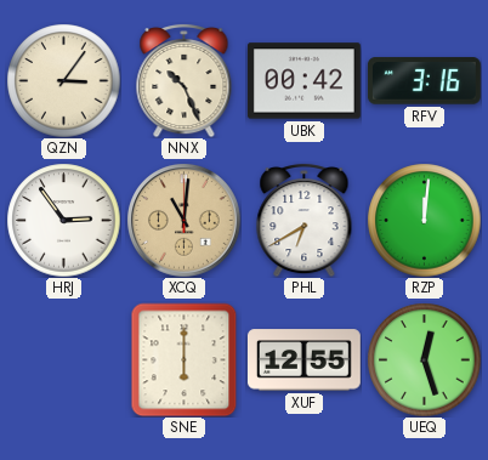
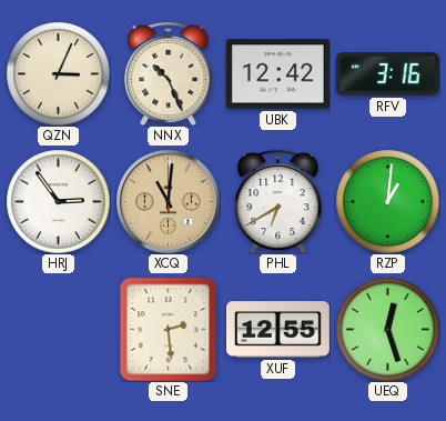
QZN: 3:06 -> 3:04 (58, 73)
UBK: 00:42 -> 12:42 (277, 74)
RZP: 12:01 -> 1:01 (387, 201)
SNE: 6:00 -> 2:29 (169, 329)
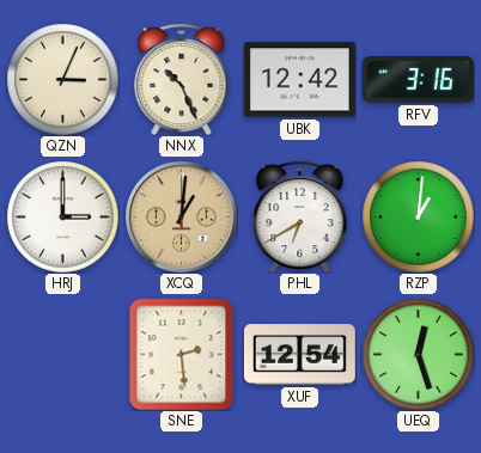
HRJ: 2:54 -> 3:00 (62, 216)
XCQ: 11:01 -> 1:01 (181, 216)
XUF: 12:55 -> 12:54 (299, 355)
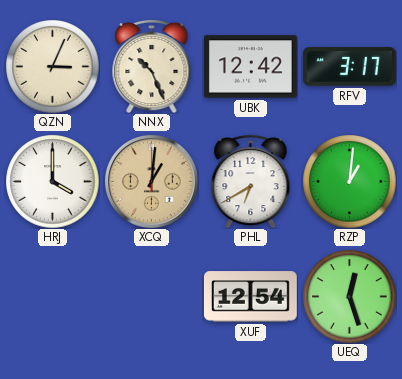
RFV: 3:16 -> 3:17 (349, 67)
HRJ: 3:00 -> 4:00 (52, 181)
SNE: 2:29 -> none (182, 354)
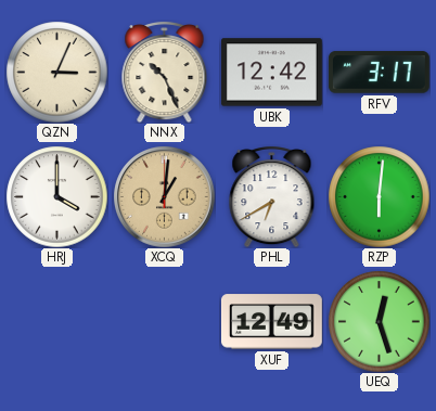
RZP: 1:01 -> 6:01 (379, 196)
XUF: 12:54 -> 12:49 (271, 322)
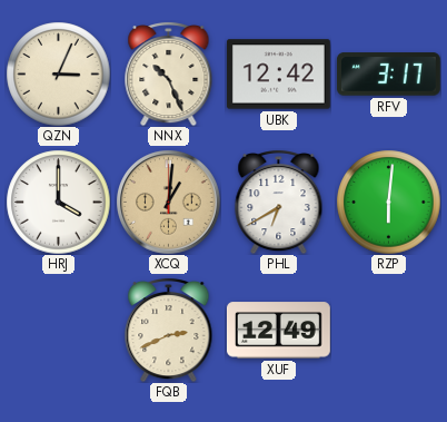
FQB: none -> 2:41 (169, 330)
UEQ: 12:27 -> none (379, 321)
